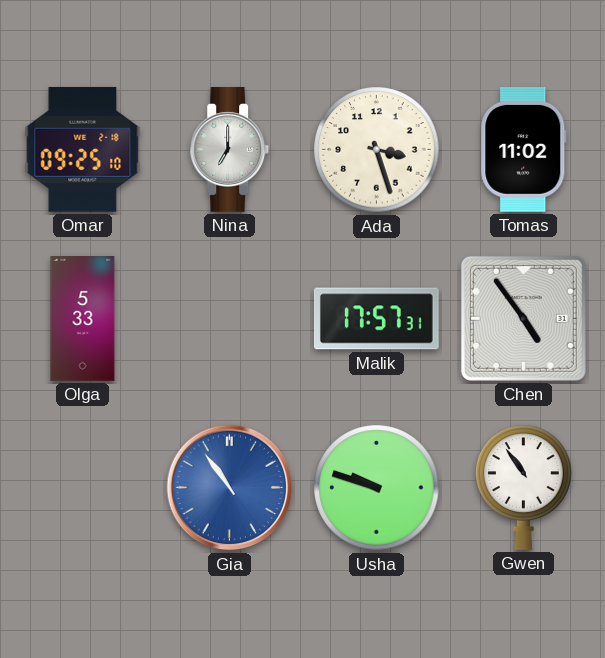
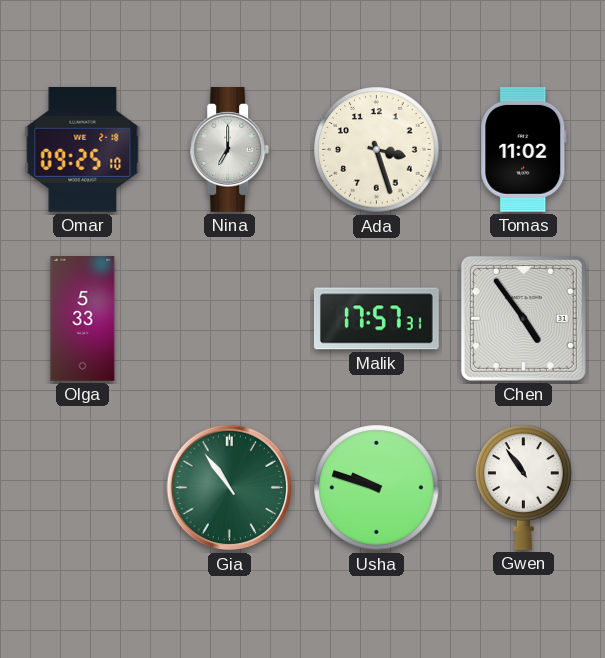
Gia dial: blue -> green (230, 488)
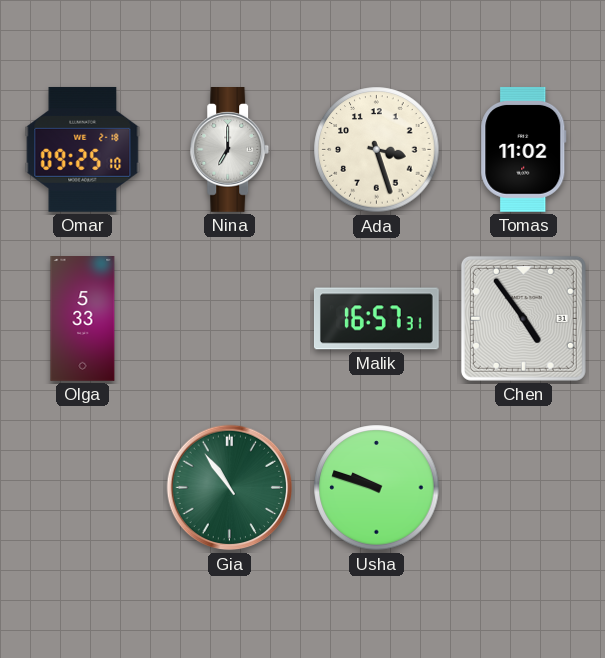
Malik: 17:57 -> 16:57 (376, 319)
Gwen: 10:54 -> none (524, 487)
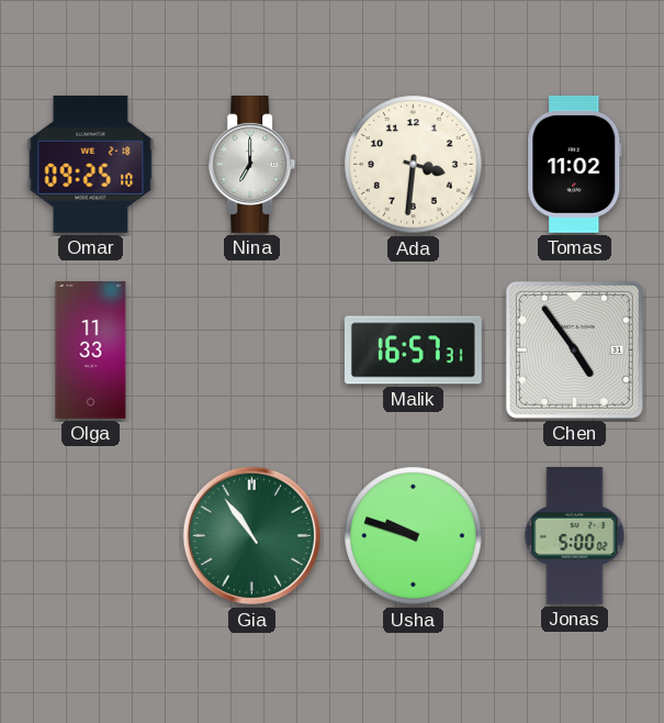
Ada: 3:27 -> 3:31 (414, 165)
Olga: 5:33 -> 11:33 (91, 351)
Jonas: none -> 5:00 (575, 535)
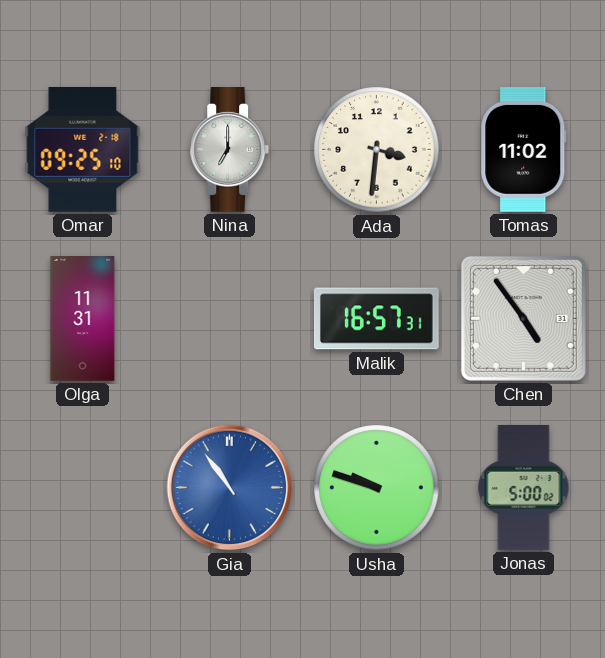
Olga: 11:33 -> 11:31 (83, 319)
Gia dial: green -> blue (230, 488)
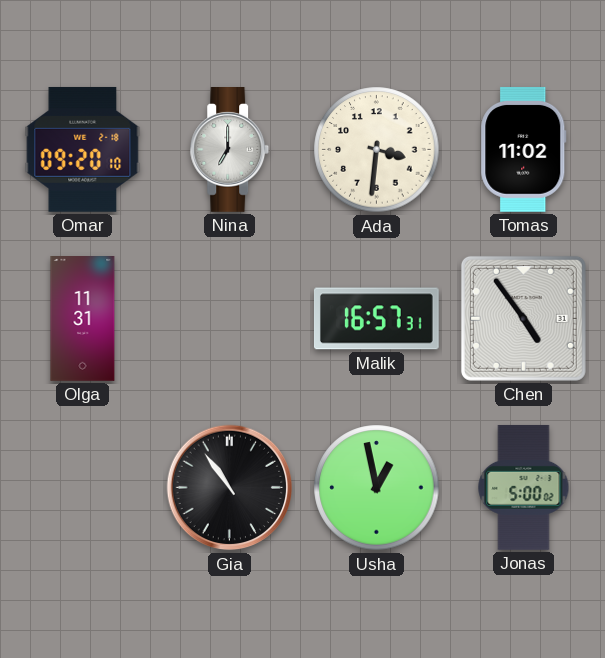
Omar: 09:25 -> 09:20 (83, 149)
Gia dial: blue -> black (230, 488)
Usha: 9:48 -> 12:58 (377, 488)
